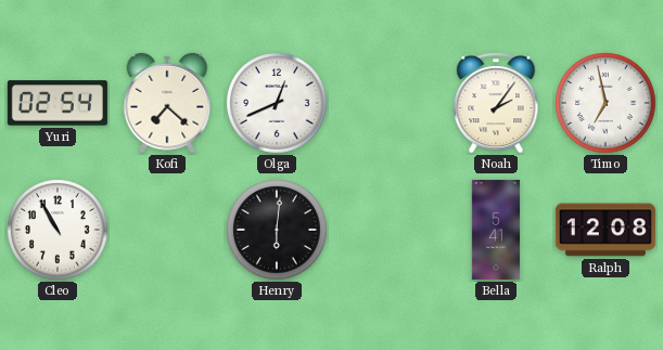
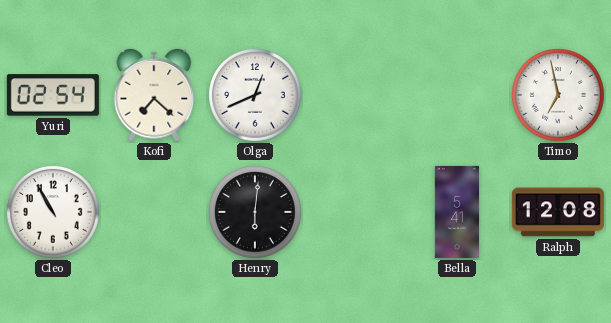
Noah: 2:06 -> none (496, 104)
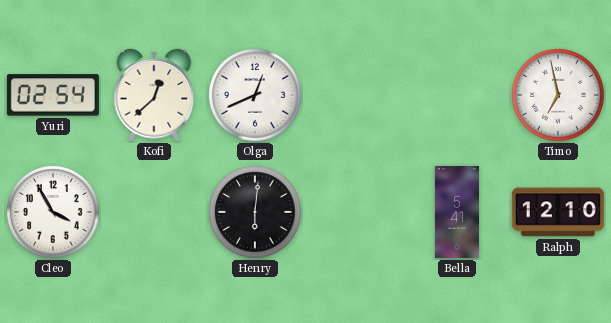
Kofi: 7:22 -> 12:38 (154, 95)
Cleo: 10:55 -> 3:55 (54, 213)
Ralph: 12:08 -> 12:10 (558, 212)
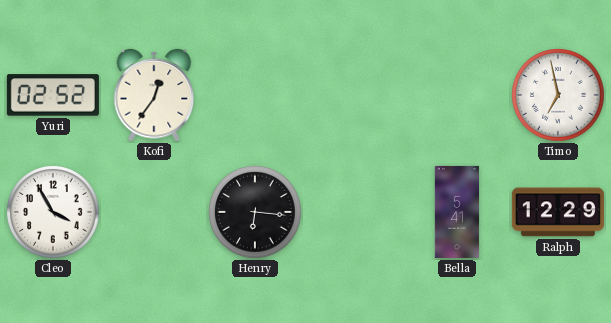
Yuri: 02:54 -> 02:52 (53, 95)
Kofi: 12:38 -> 12:36 (154, 95)
Olga: 12:41 -> none (256, 96)
Henry: 6:01 -> 6:16 (256, 213)
Ralph: 12:10 -> 12:29 (558, 212)
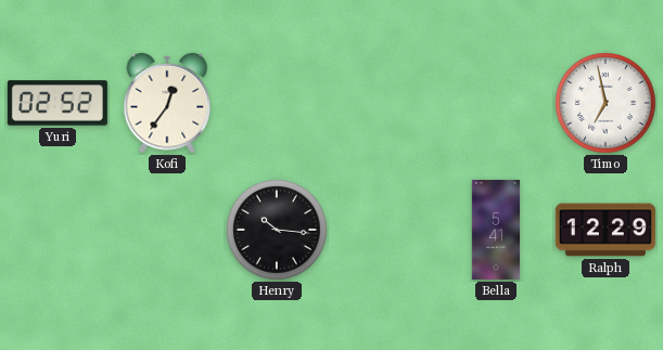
Cleo: 3:55 -> none (54, 213)
Henry: 6:16 -> 10:16 (278, 231)
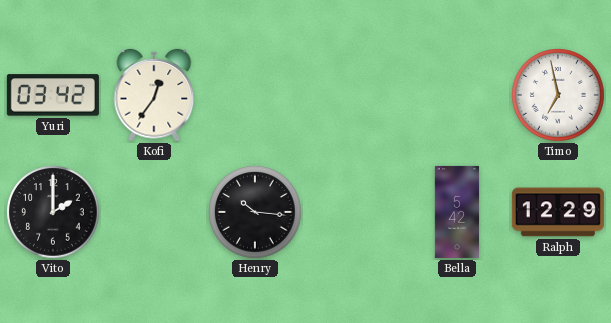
Yuri: 02:52 -> 03:42 (53, 95)
Vito: none -> 2:00 (54, 213)
Bella: 5:41 -> 5:42 (457, 212)
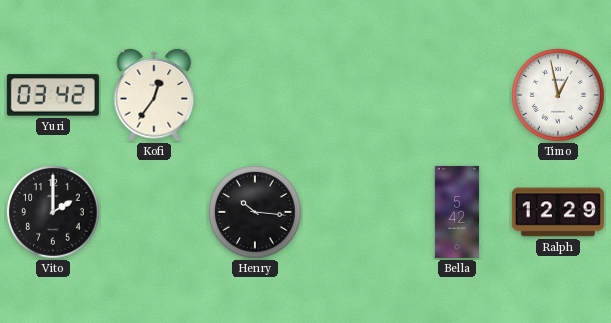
Timo: 6:58 -> 12:58 (559, 96)
